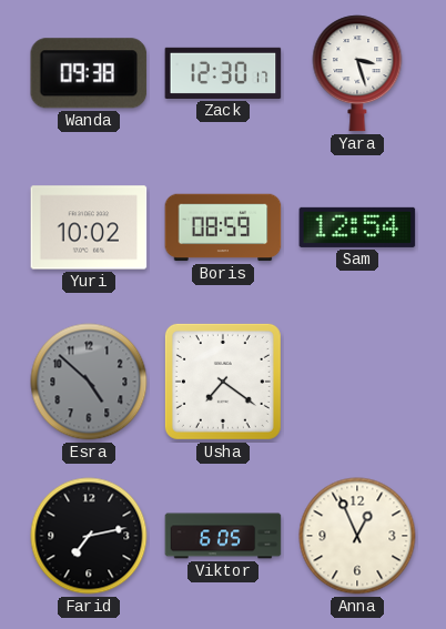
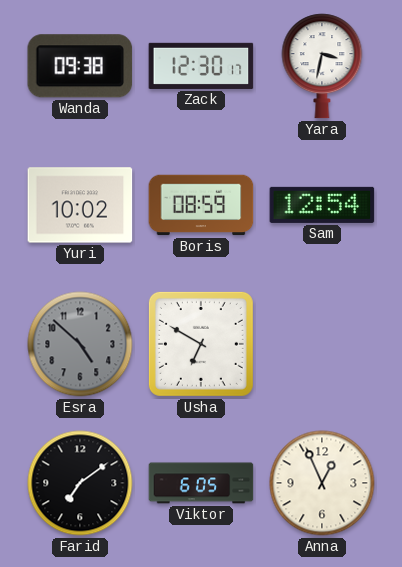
Yara: 3:27 -> 3:32 (322, 66)
Usha: 7:21 -> 6:50 (201, 344)
Farid: 7:13 -> 7:09 (80, 483)
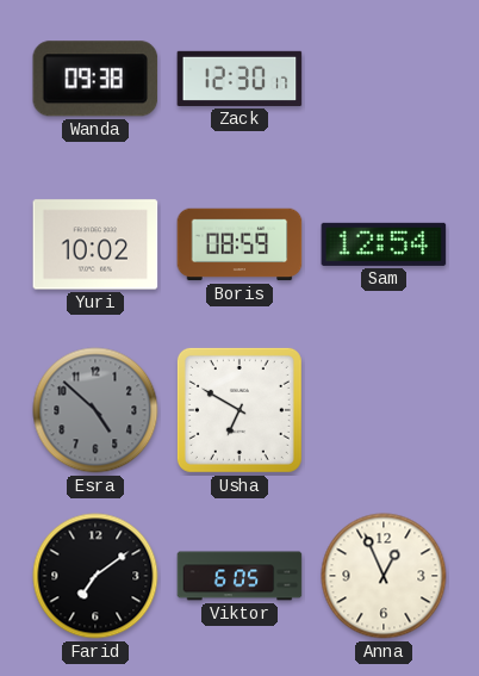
Yara: 3:32 -> none (322, 66)
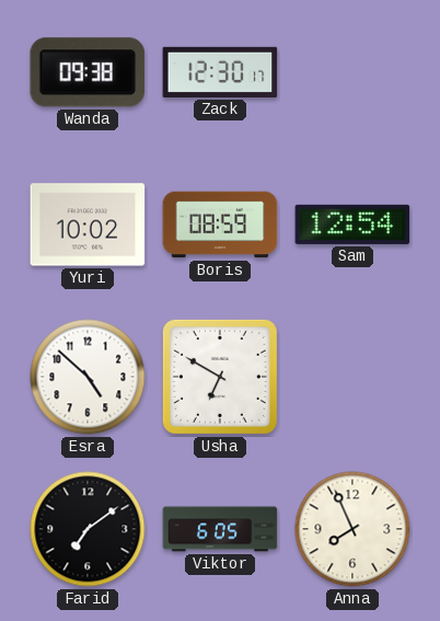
Esra dial: grey -> white (88, 377)
Anna: 12:56 -> 7:56 (352, 529)
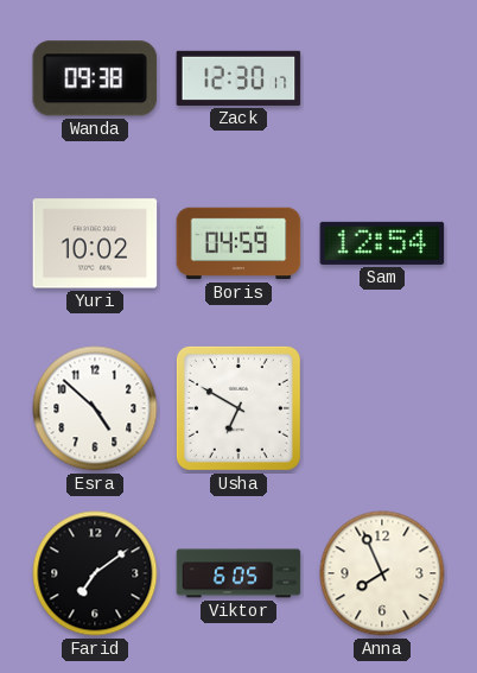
Boris: 08:59 -> 04:59 (238, 243)
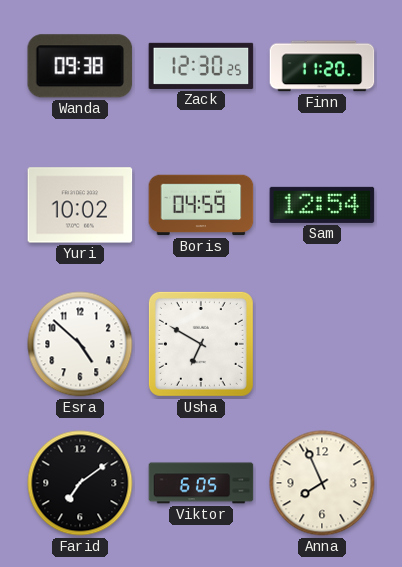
Zack: 12:30:17 -> 12:30:25 (201, 66)
Finn: none -> 11:20 (322, 66)
